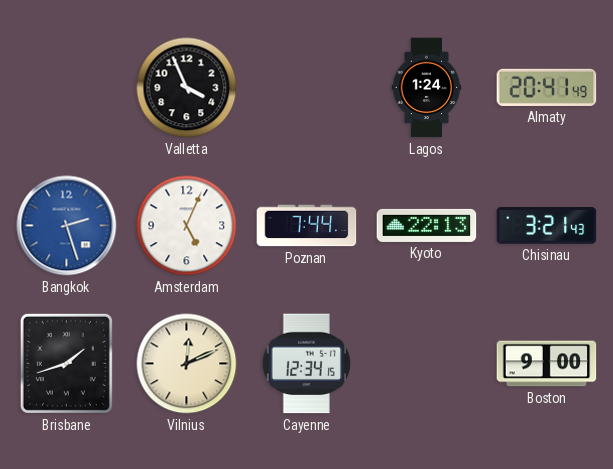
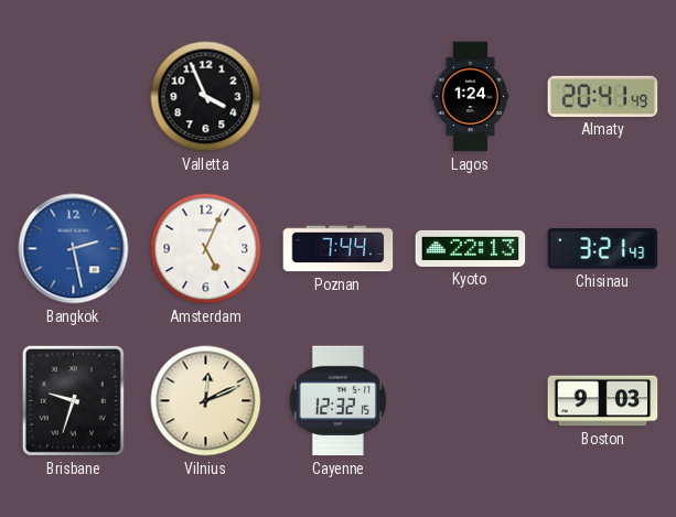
Bangkok: 2:27 -> 2:28 (74, 249)
Brisbane: 1:42 -> 9:33 (73, 400)
Cayenne: 12:34 -> 12:32 (337, 401)
Boston: 9:00 -> 9:03 (603, 401)
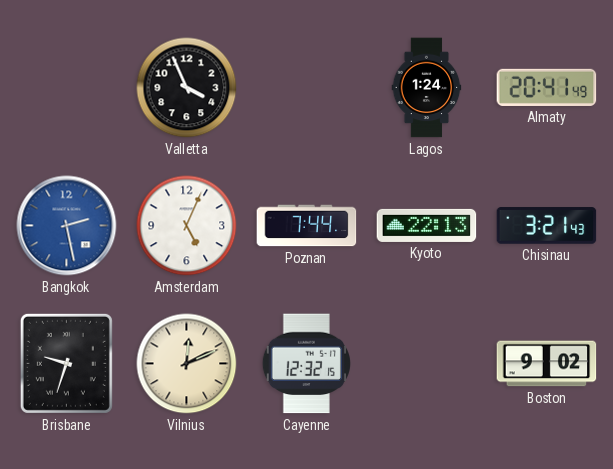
Boston: 9:03 -> 9:02 (547, 364)
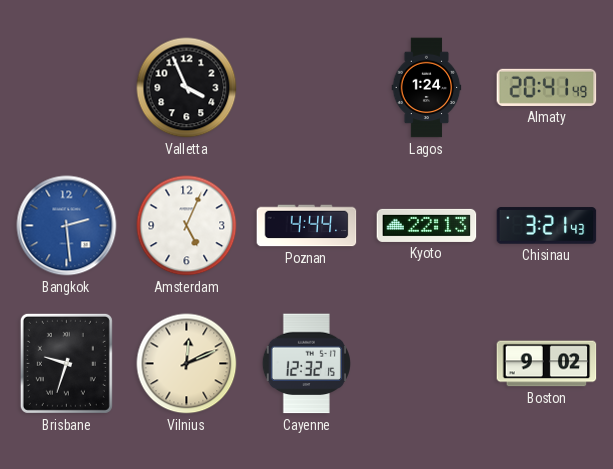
Bangkok: 2:28 -> 2:29 (67, 226)
Poznan: 7:44 -> 4:44 (307, 226)
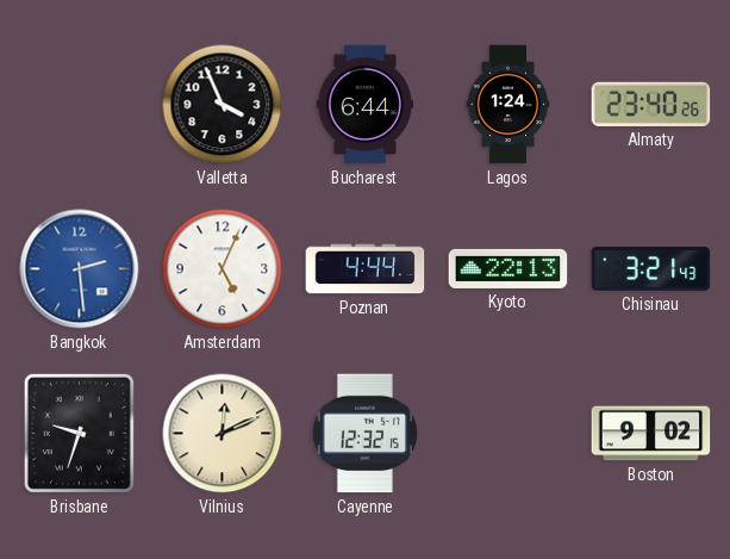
Bucharest: none -> 6:44 (366, 105)
Almaty: 20:41 -> 23:40 (651, 104)
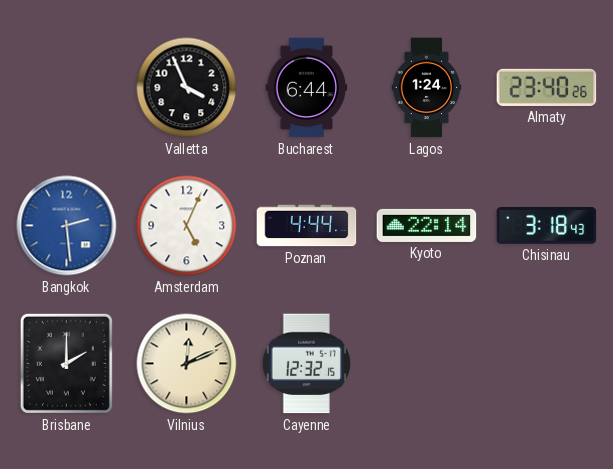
Kyoto: 22:13 -> 22:14 (427, 225)
Chisinau: 3:21 -> 3:18 (547, 226)
Brisbane: 9:33 -> 2:00 (66, 363)
Boston: 9:02 -> none (651, 434)
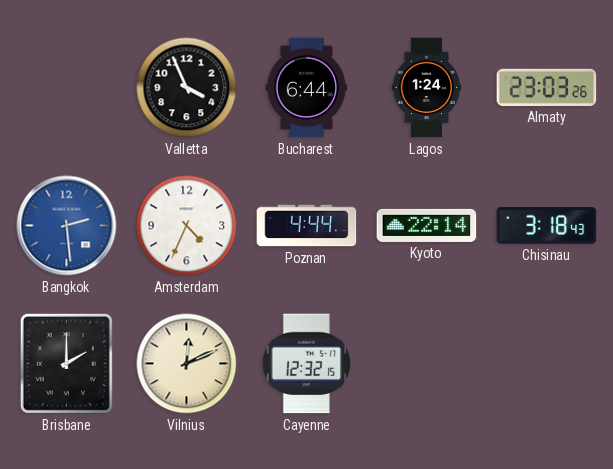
Almaty: 23:40 -> 23:03 (547, 87)
Amsterdam: 5:04 -> 4:34 (187, 226)
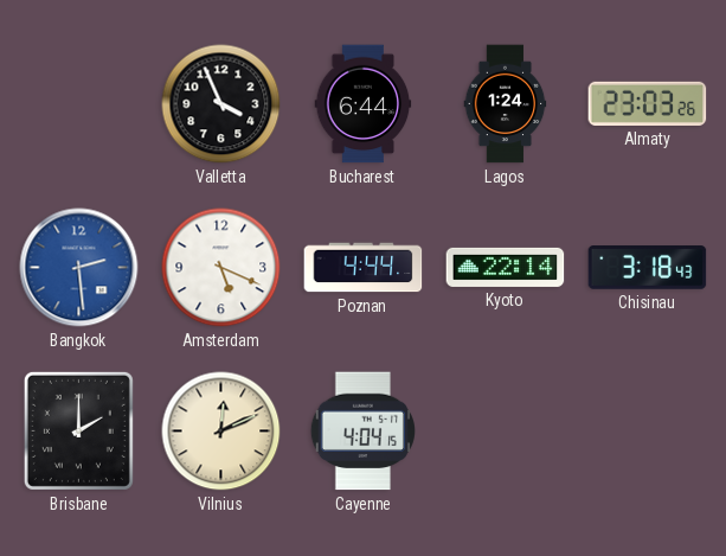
Amsterdam: 4:34 -> 5:19 (221, 268)
Cayenne: 12:32 -> 4:04 (362, 432)
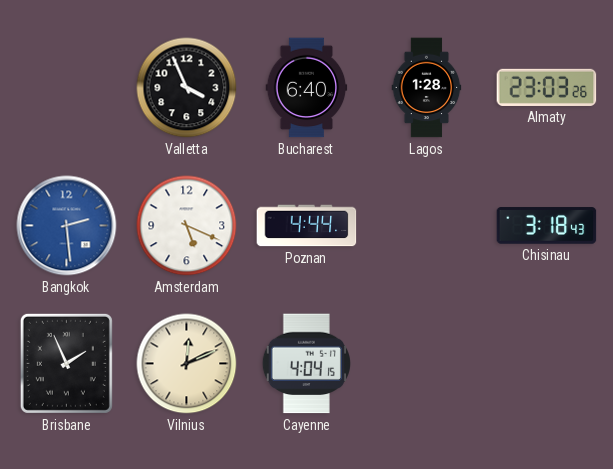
Bucharest: 6:44 -> 6:40 (307, 88)
Lagos: 1:24 -> 1:28 (427, 88)
Kyoto: 22:14 -> none (506, 267)
Brisbane: 2:00 -> 1:56 (66, 363)
